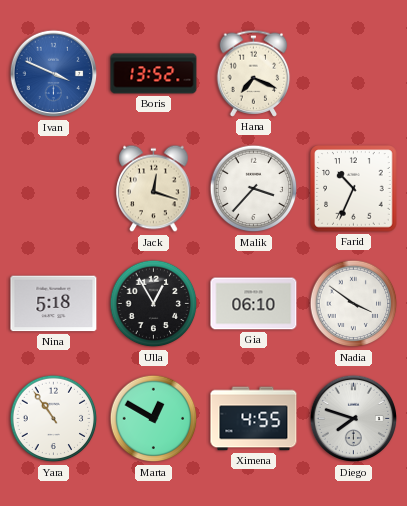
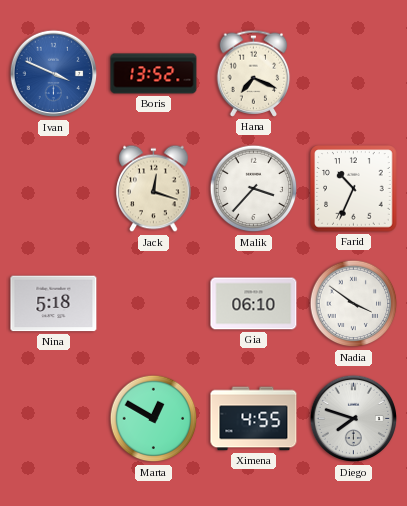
Ulla: 12:55 -> none (154, 304)
Yara: 10:54 -> none (54, 419)
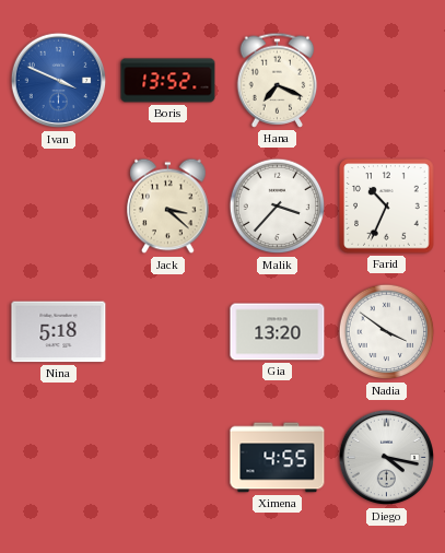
Jack: 12:18 -> 3:22 (168, 207)
Gia: 06:10 -> 13:20 (278, 332)
Marta: 12:50 -> none (154, 419)
Diego: 7:48 -> 4:17 (387, 458)
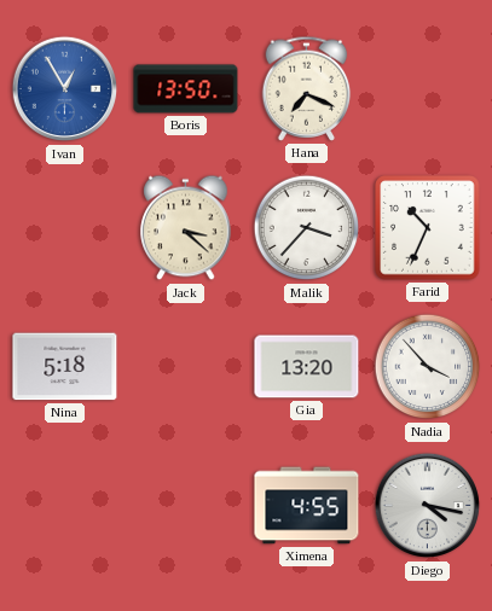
Ivan: 3:49 -> 12:55 (65, 89)
Boris: 13:52 -> 13:50 (186, 89)
Nadia: 3:51 -> 3:53 (428, 367)
